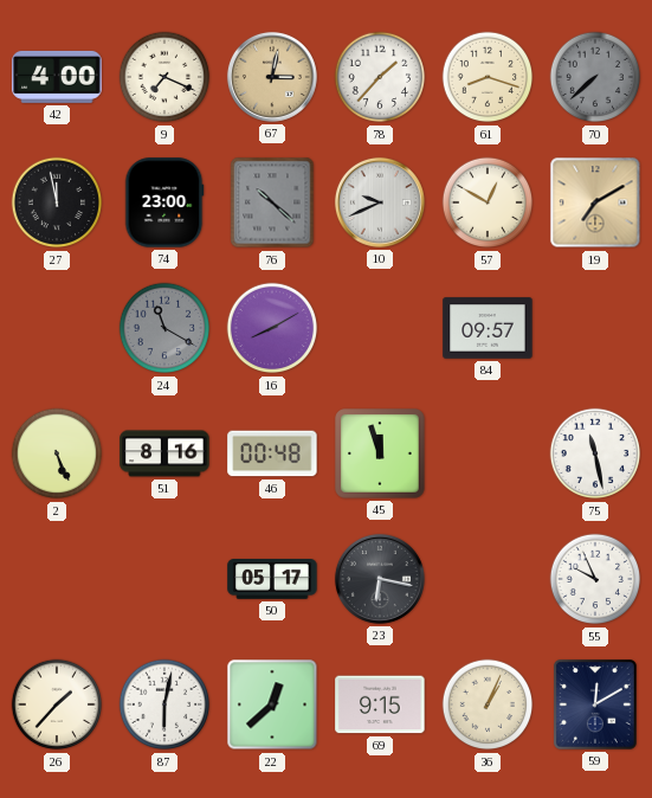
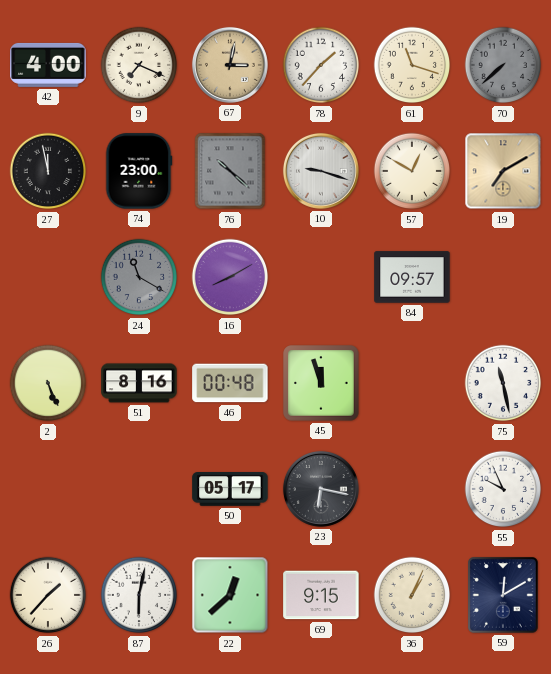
61: 8:18 -> 11:18 (412, 65)
10: 9:41 -> 9:18 (321, 171)
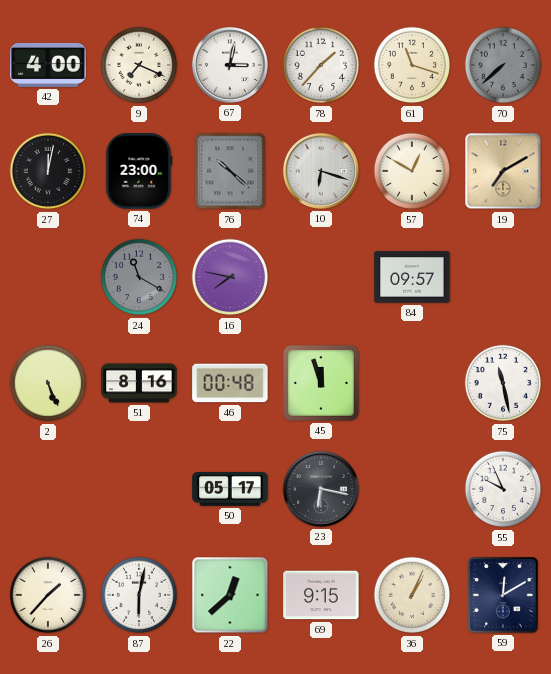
67 dial: champagne -> white (230, 65)
27: 11:58 -> 12:02 (48, 171)
10: 9:18 -> 6:18 (321, 171)
16: 8:10 -> 7:47 (230, 277)
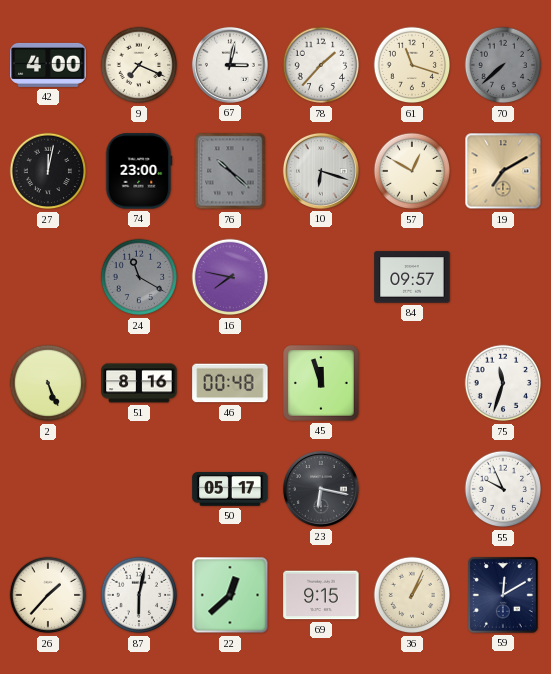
75: 11:28 -> 11:33 (503, 383)
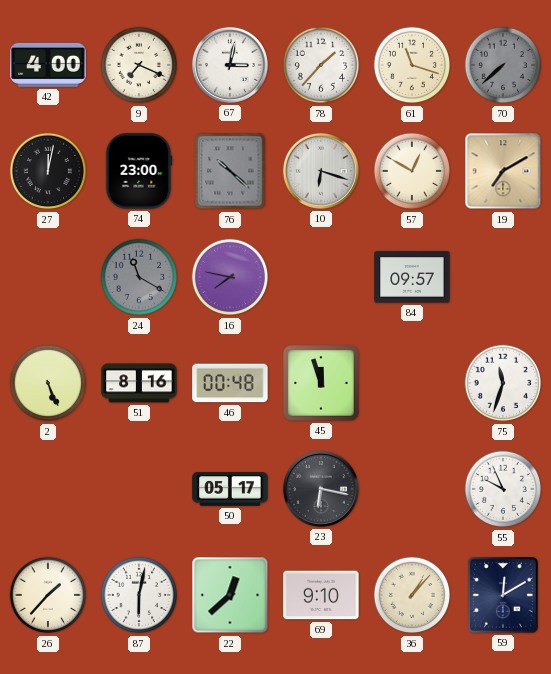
69: 9:15 -> 9:10 (321, 595)
36: 1:04 -> 1:07 (412, 595)
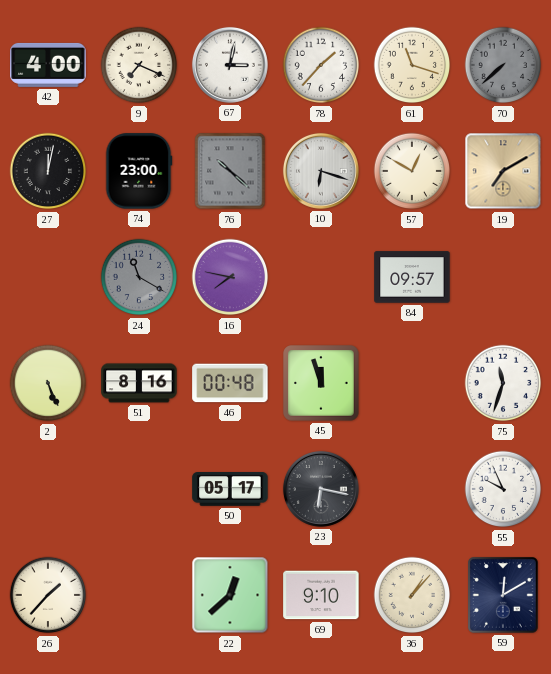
87: 6:02 -> none (139, 595)
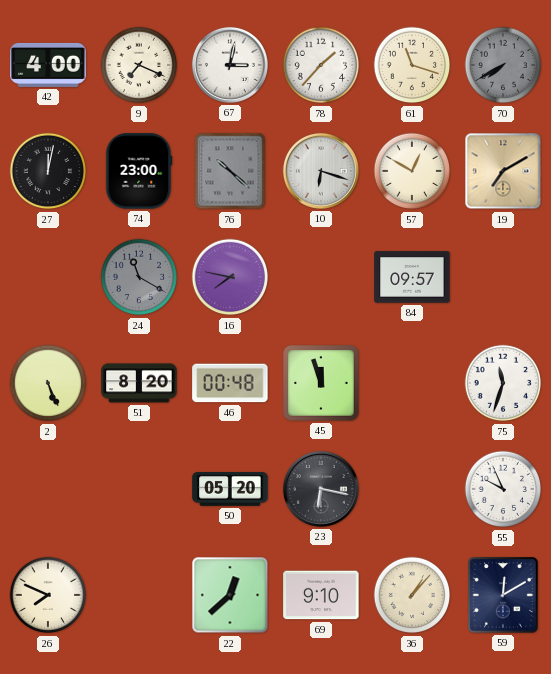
70: 7:38 -> 7:40 (503, 65)
51: 8:16 -> 8:20 (139, 383)
50: 05:17 -> 05:20 (230, 489)
26: 1:37 -> 7:49 (48, 595)
